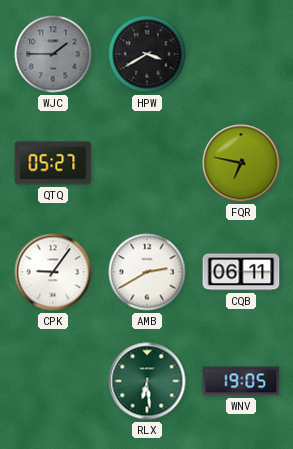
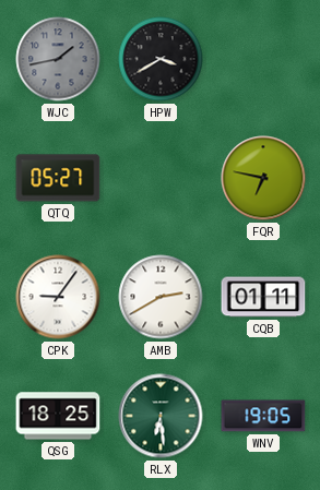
WJC: 1:45 -> 1:43 (58, 59)
CQB: 06:11 -> 01:11 (263, 297)
QSG: none -> 18:25 (58, 416)
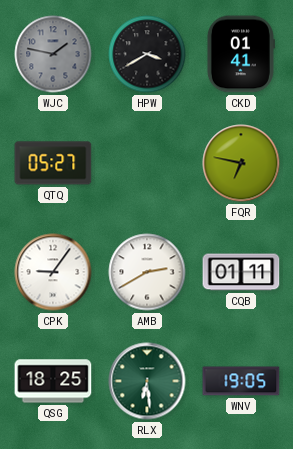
WJC: 1:43 -> 1:47 (53, 54)
CKD: none -> 01:41 (240, 54)
